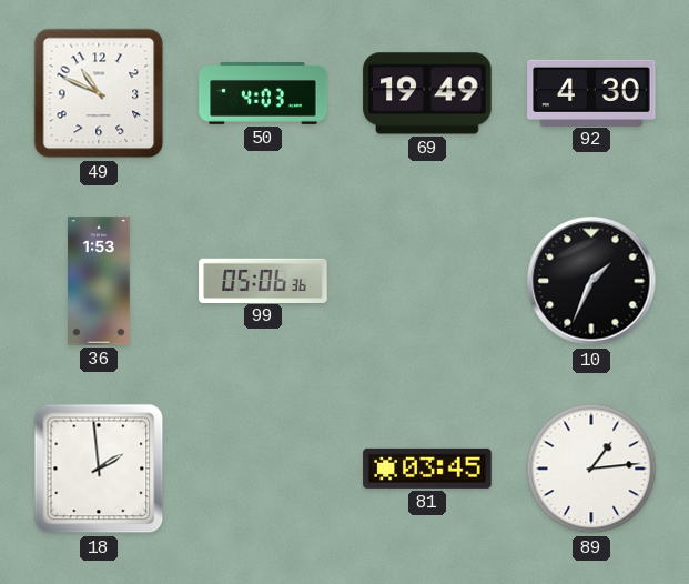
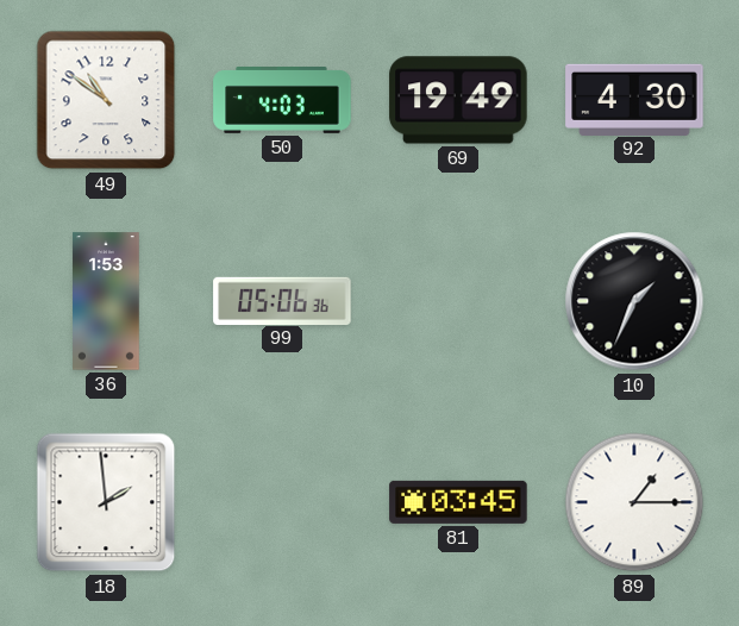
49: 10:49 -> 10:51 (106, 100)
89: 1:14 -> 1:15 (634, 502)
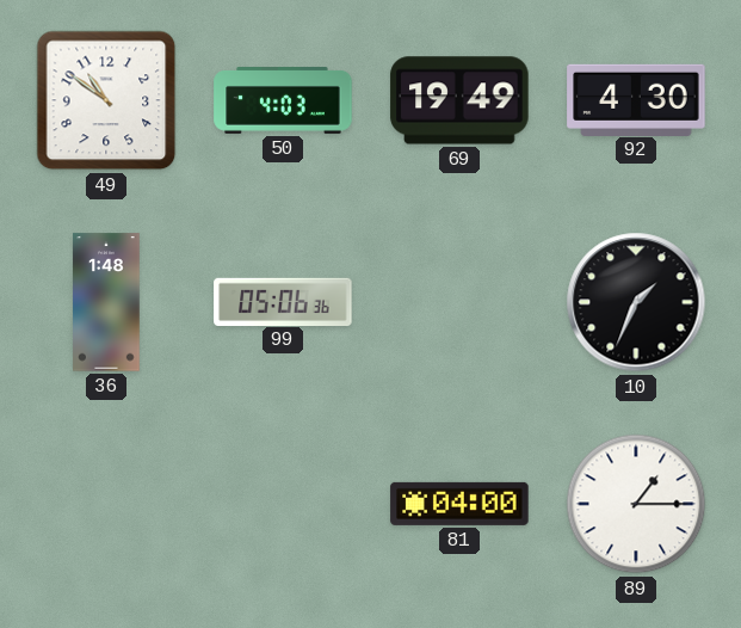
36: 1:53 -> 1:48 (106, 302)
18: 1:59 -> none (106, 502)
81: 03:45 -> 04:00 (459, 504)
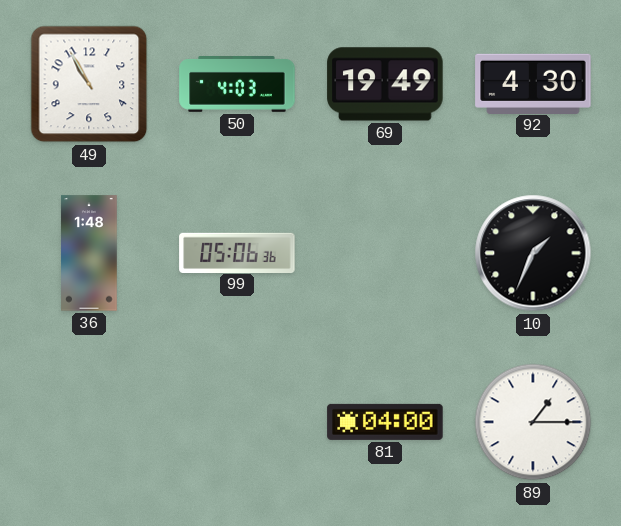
49: 10:51 -> 10:55 (89, 84)
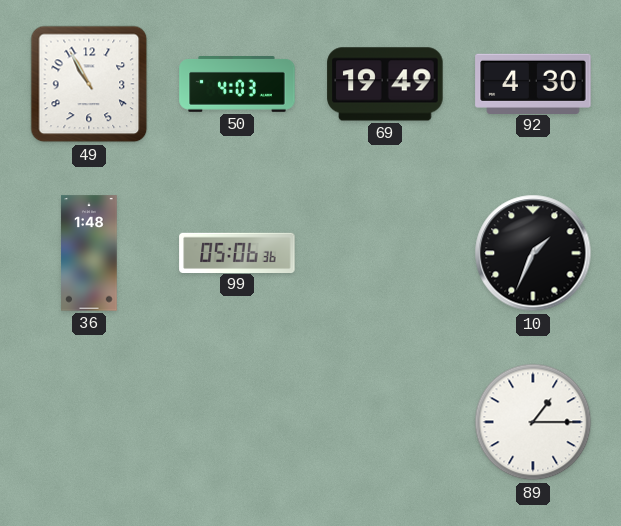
81: 04:00 -> none (385, 422)
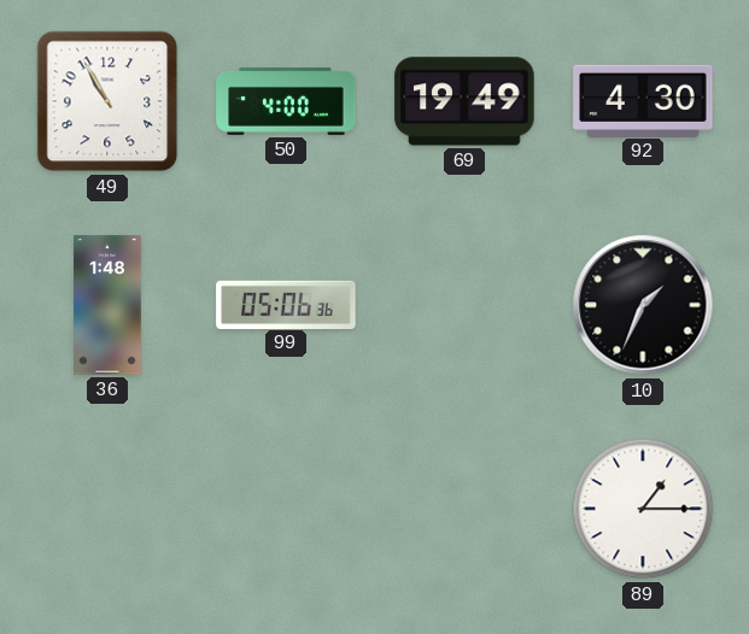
50: 4:03 -> 4:00 (286, 102)
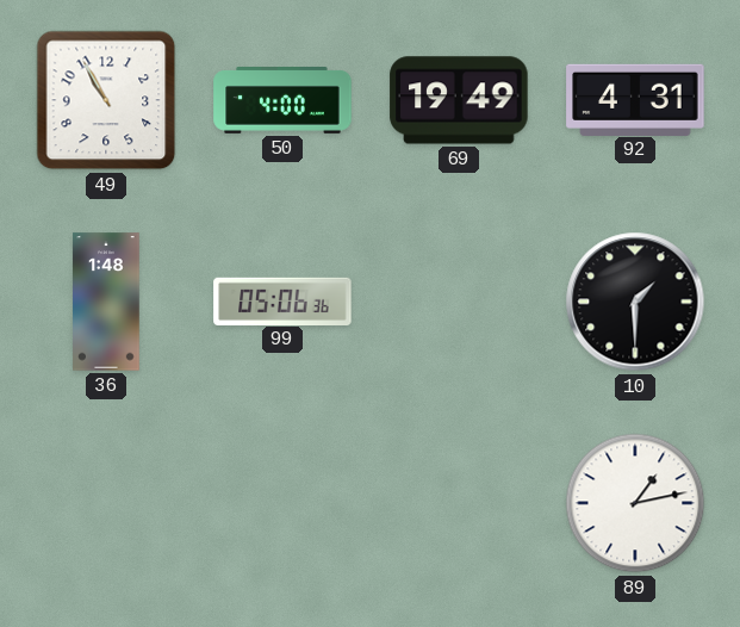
92: 4:30 -> 4:31 (635, 99)
10: 1:34 -> 1:30 (635, 302)
89: 1:15 -> 1:13 (635, 503)
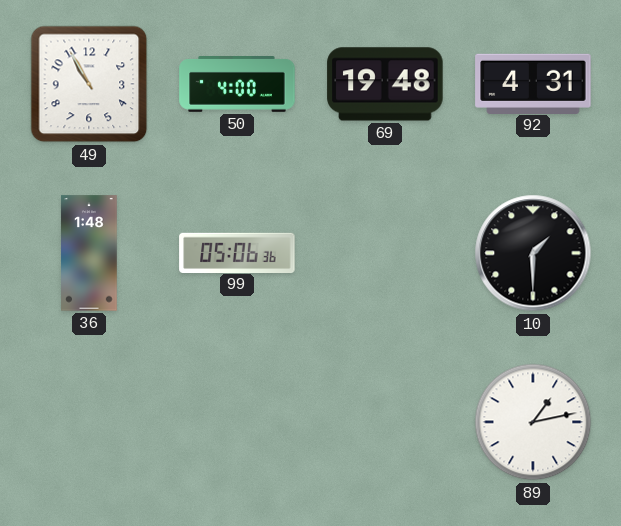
69: 19:49 -> 19:48 (385, 84)
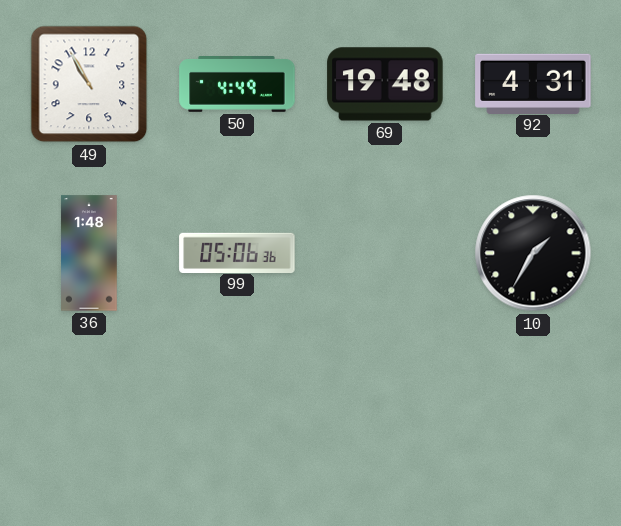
50: 4:00 -> 4:49 (237, 85)
10: 1:30 -> 1:35 (533, 253)
89: 1:13 -> none (533, 422)
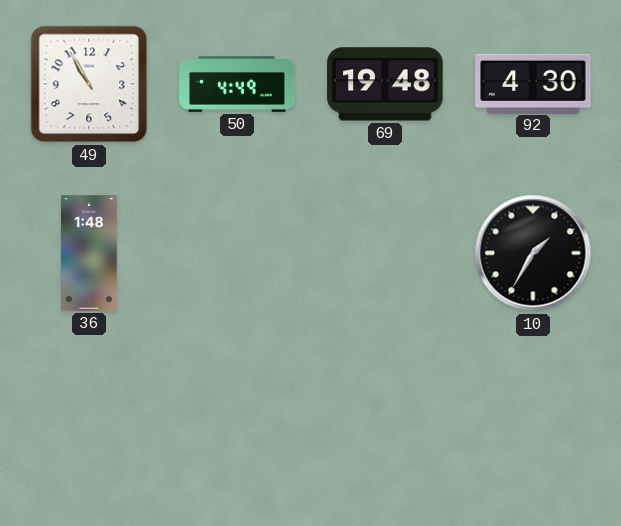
92: 4:31 -> 4:30 (533, 83)
99: 05:06 -> none (237, 252)
